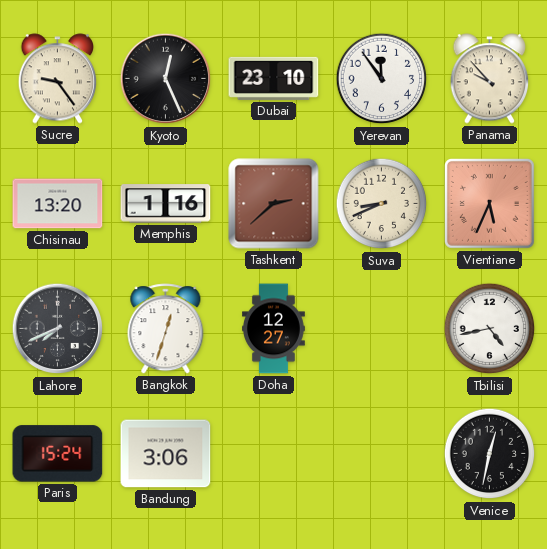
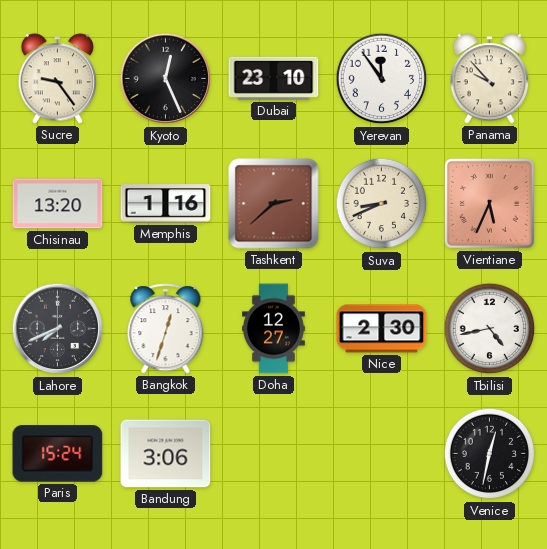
Nice: none -> 2:30 (382, 329)
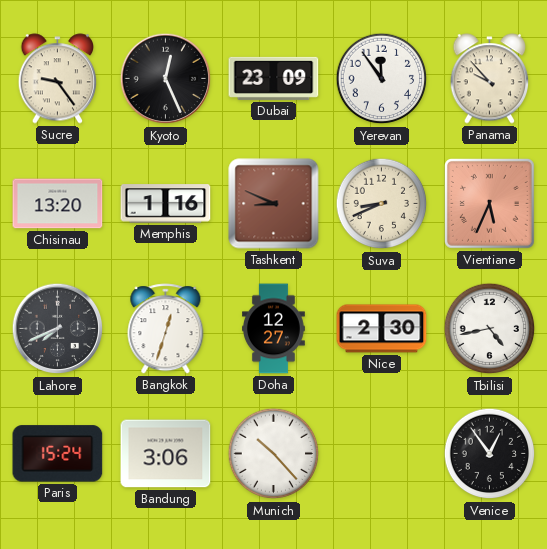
Dubai: 23:10 -> 23:09 (274, 78)
Tashkent: 2:38 -> 8:49 (274, 204)
Munich: none -> 10:23 (274, 454)
Venice: 12:32 -> 12:54 (490, 454)
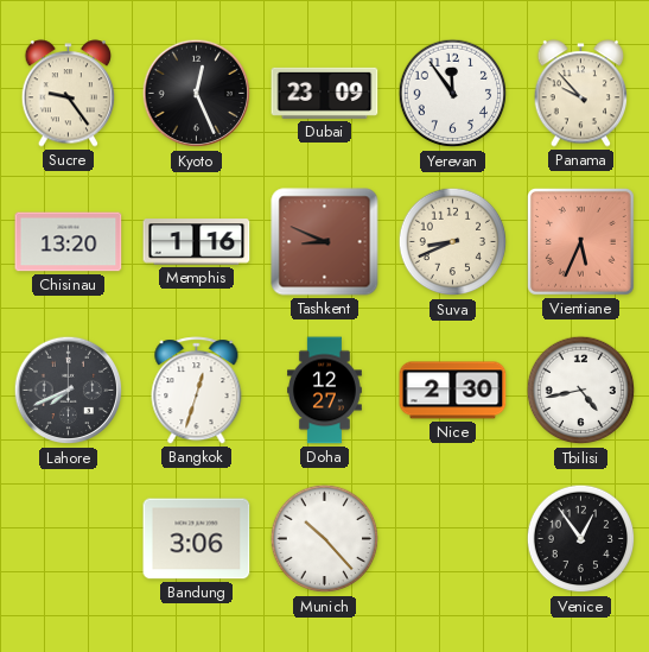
Paris: 15:24 -> none (58, 454)
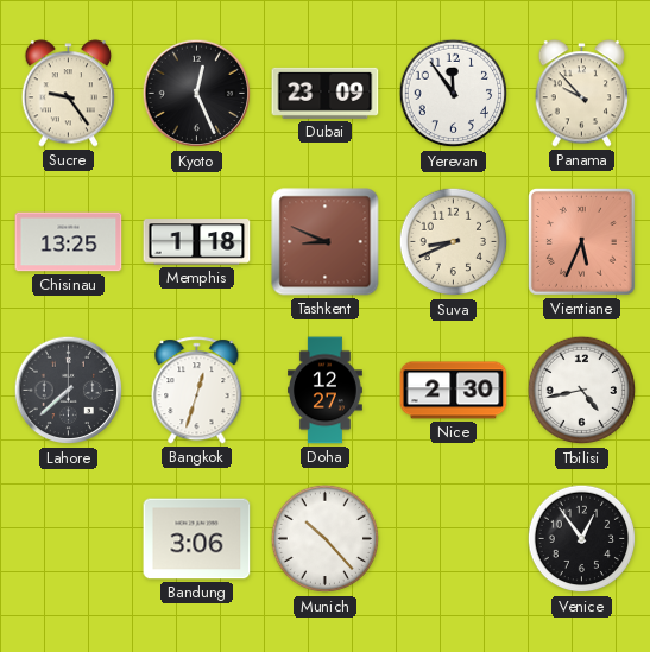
Chisinau: 13:20 -> 13:25 (69, 242)
Memphis: 1:16 -> 1:18 (197, 242)
Lahore: 7:41 -> 7:38 (69, 391)
